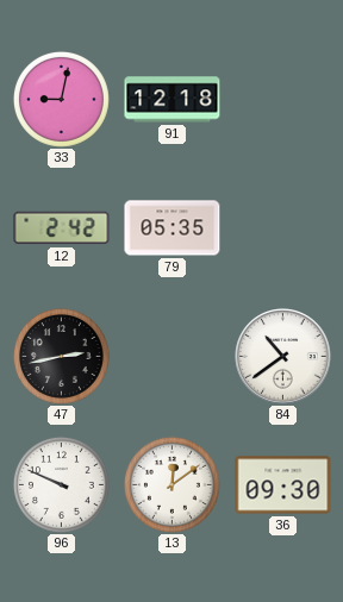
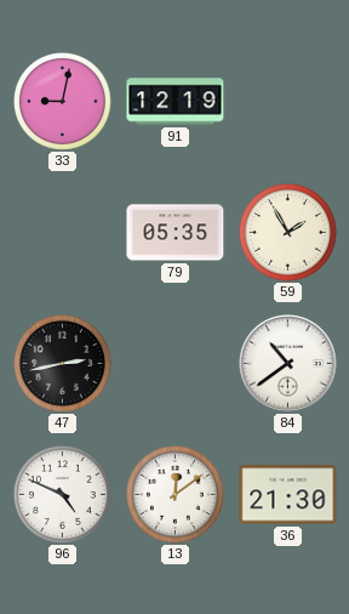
91: 12:18 -> 12:19 (176, 102)
12: 2:42 -> none (62, 228)
59: none -> 1:55 (287, 232)
96: 9:49 -> 4:49 (62, 494)
36: 09:30 -> 21:30 (288, 495)
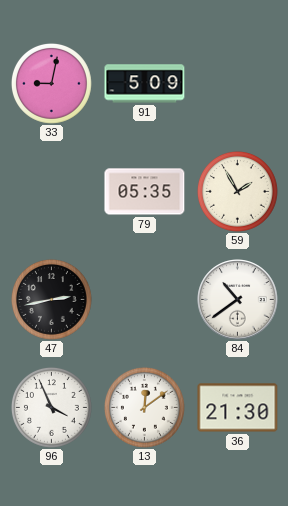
91: 12:19 -> 5:09 (145, 84)
96: 4:49 -> 3:56 (51, 407)
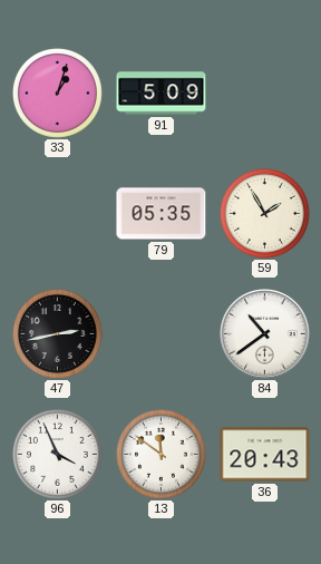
33: 9:02 -> 1:03 (57, 93)
13: 12:09 -> 11:51 (160, 454)
36: 21:30 -> 20:43 (265, 455)
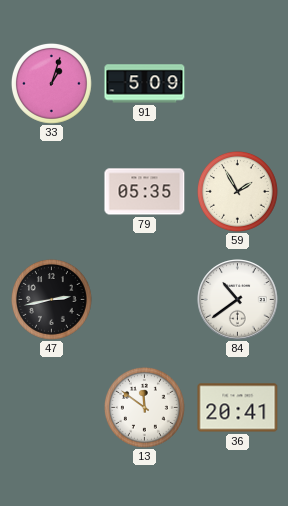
96: 3:56 -> none (57, 454)
36: 20:43 -> 20:41 (238, 408)
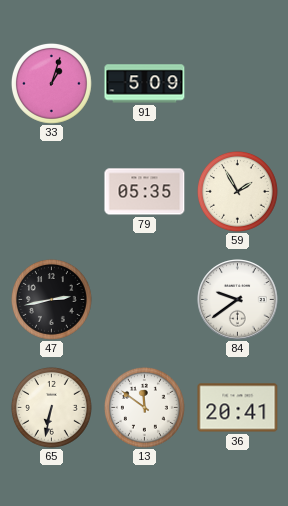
84: 10:39 -> 9:39 (238, 300)
65: none -> 6:32 (51, 407)
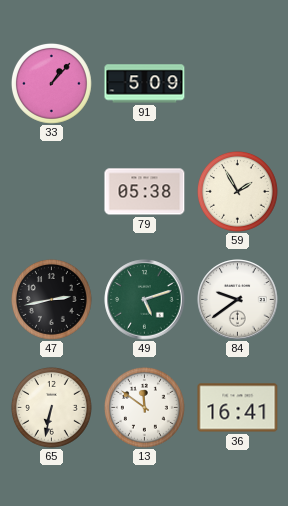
33: 1:03 -> 1:07 (51, 83)
79: 05:35 -> 05:38 (145, 192)
49: none -> 5:12 (145, 300)
36: 20:41 -> 16:41 (238, 408)
